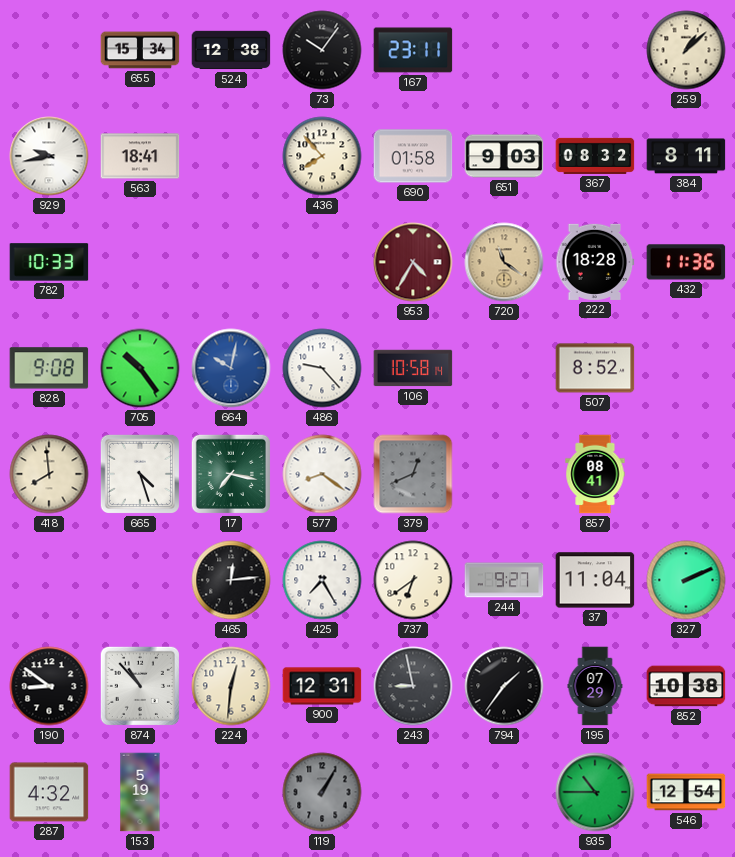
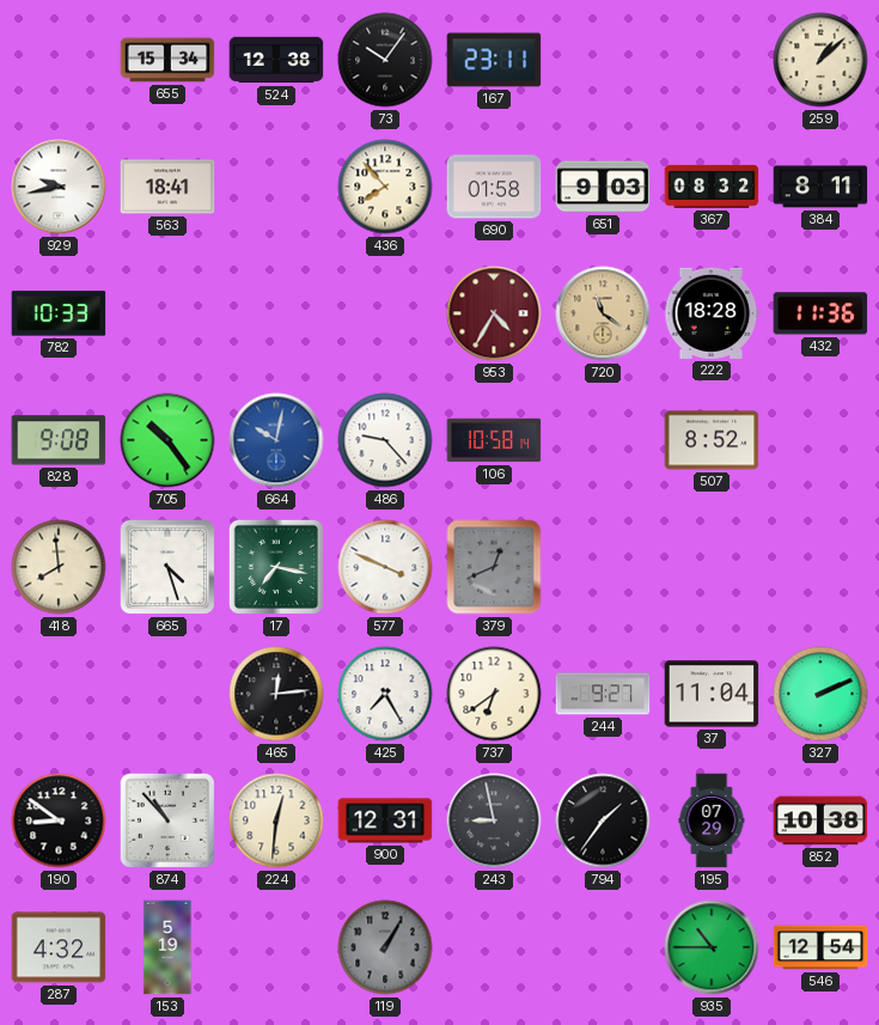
577: 8:21 -> 3:49 (385, 567)
857: 08:41 -> none (595, 474)
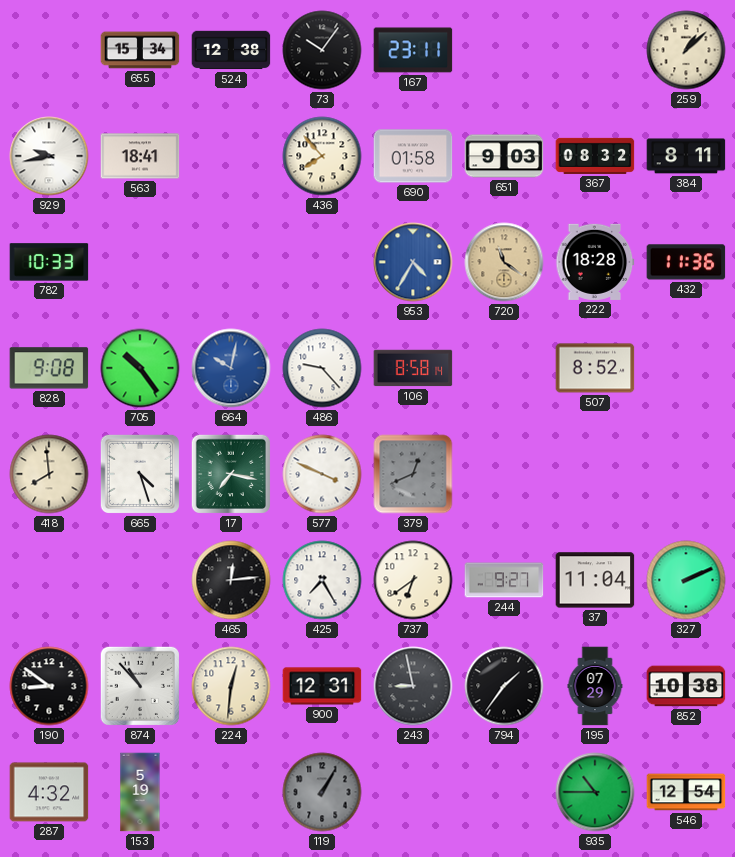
953 dial: burgundy -> blue (413, 262)
106: 10:58 -> 8:58 (413, 368)
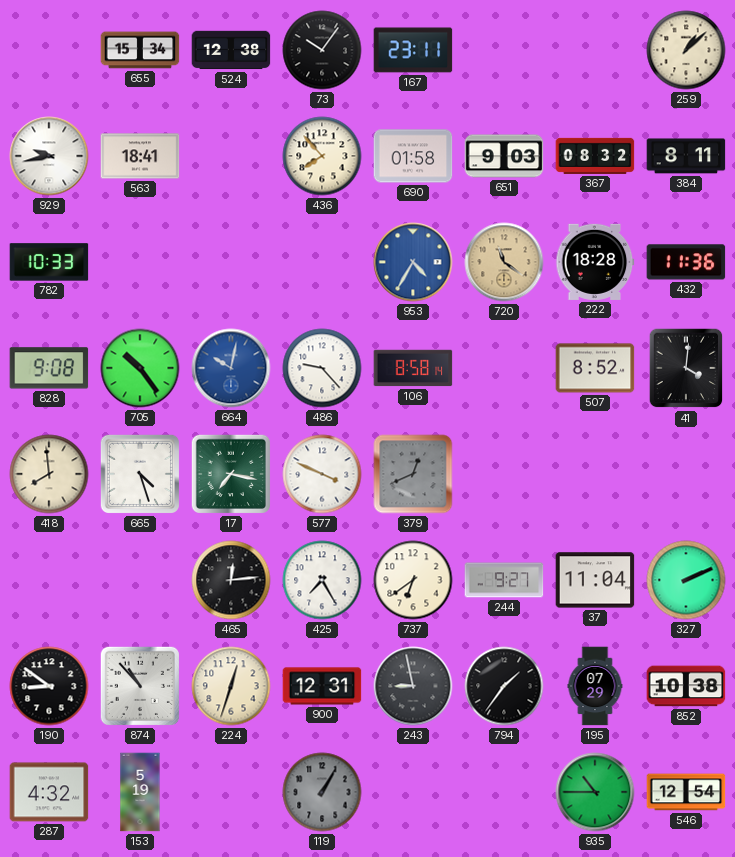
41: none -> 4:01 (686, 368)
224: 12:31 -> 12:33 (231, 686)
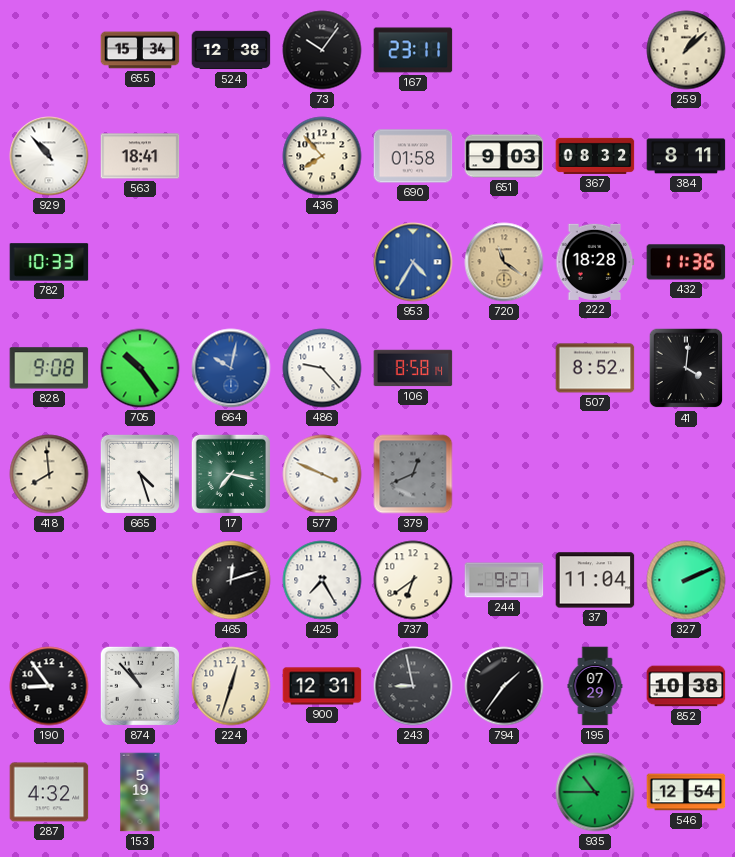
929: 9:43 -> 10:53 (49, 156)
465: 12:14 -> 12:12 (231, 580)
190: 8:51 -> 8:54 (49, 686)
119: 1:05 -> none (322, 792)
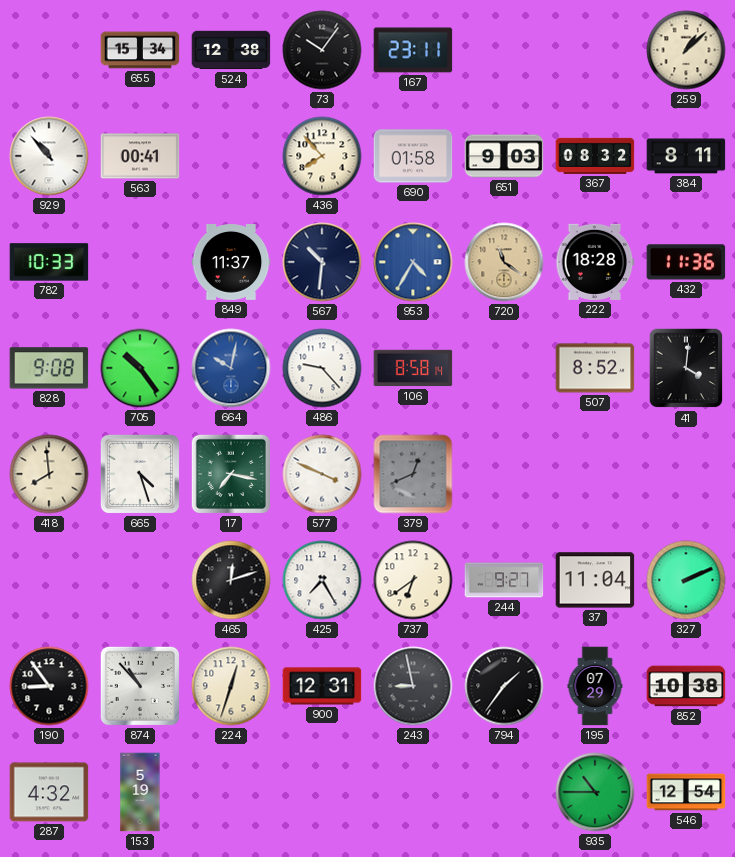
563: 18:41 -> 00:41 (140, 156)
849: none -> 11:37 (231, 263)
567: none -> 10:31 (322, 262)
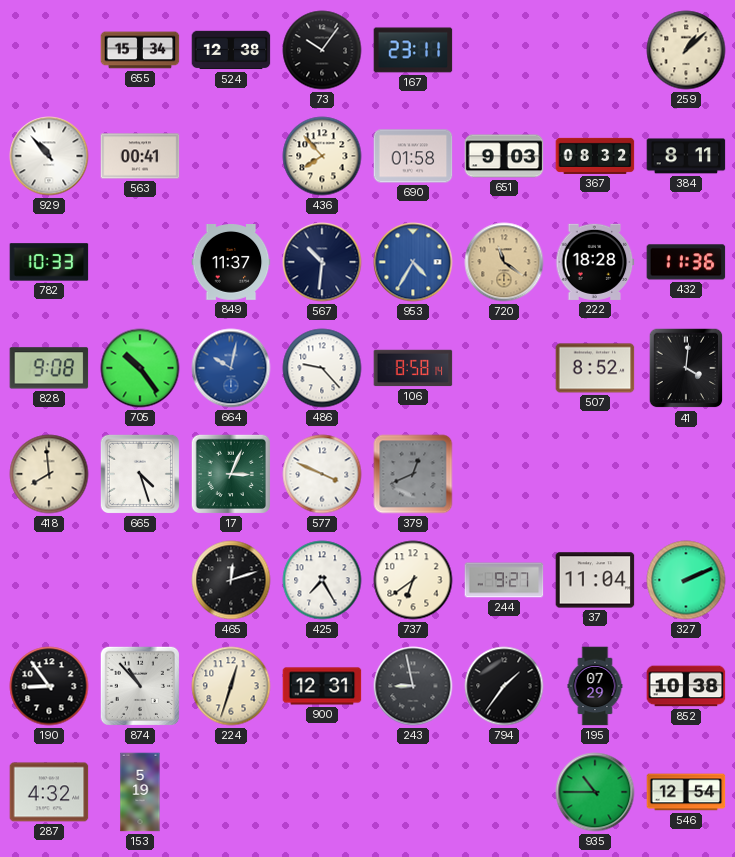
17: 7:17 -> 3:04 (231, 474)
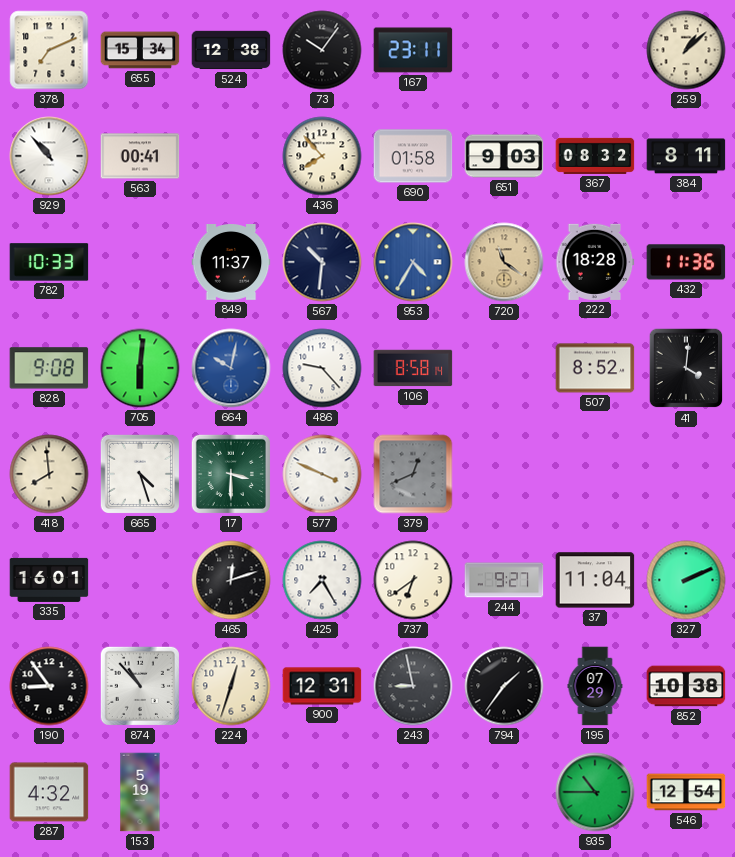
378: none -> 7:11 (49, 50)
705: 10:24 -> 6:01 (140, 368)
17: 3:04 -> 3:30 (231, 474)
335: none -> 16:01 (49, 580)
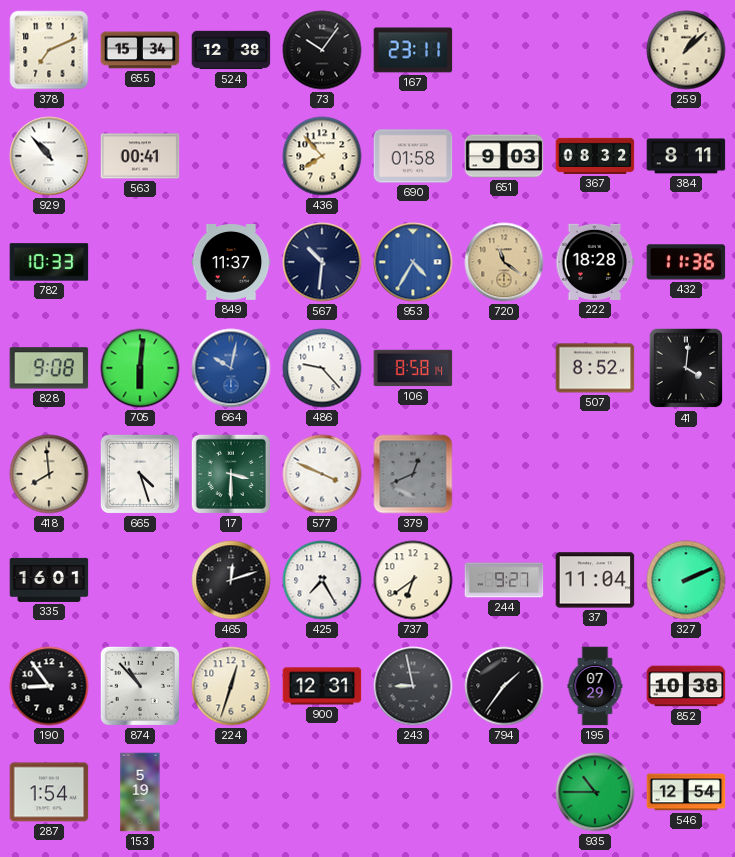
287: 4:32 -> 1:54 (49, 792)
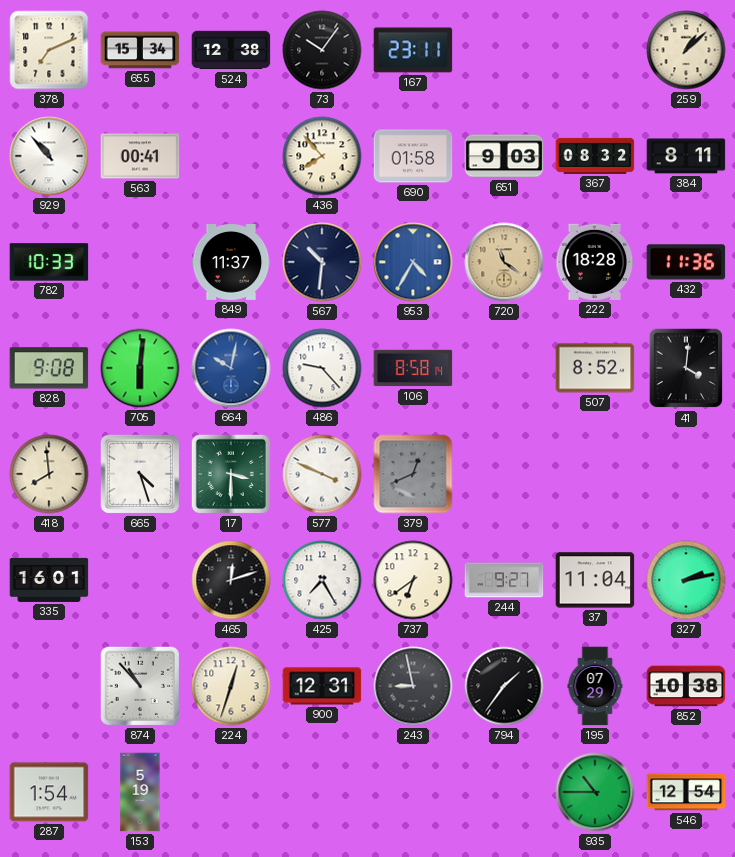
327: 2:11 -> 2:13 (686, 580)
190: 8:54 -> none (49, 686)
